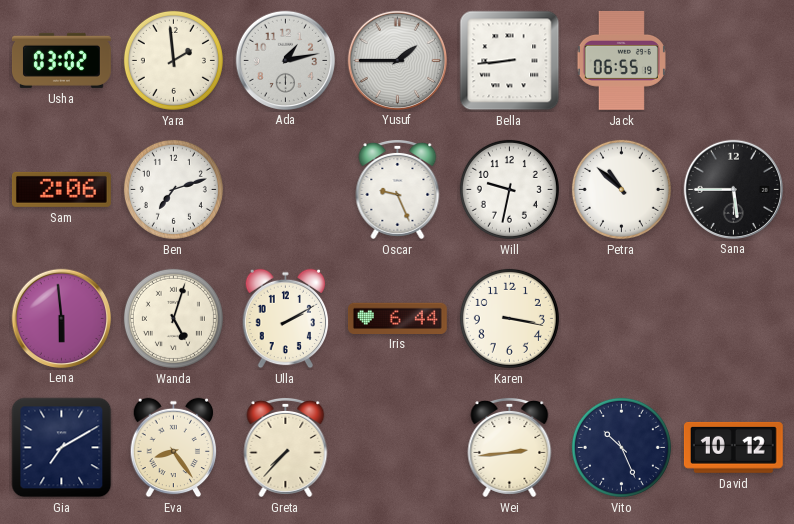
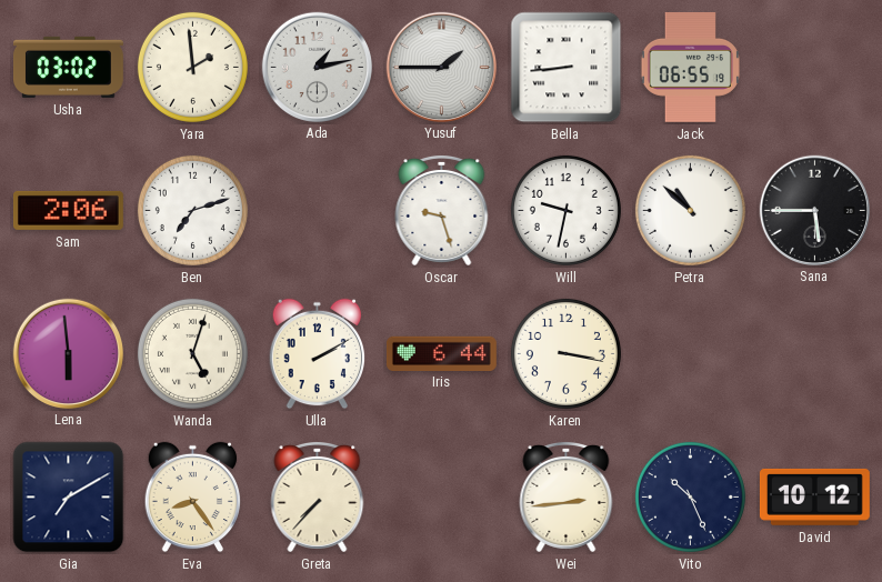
Oscar: 9:26 -> 9:27 (442, 210)
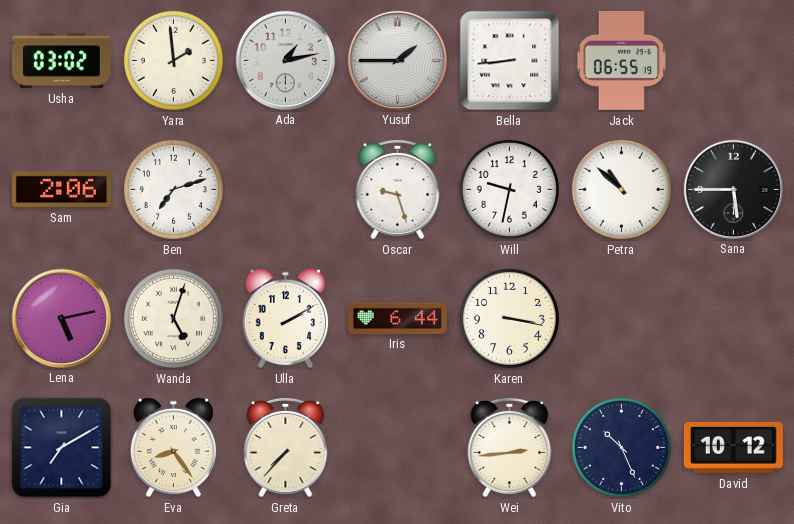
Lena: 5:59 -> 5:13 (61, 318)
